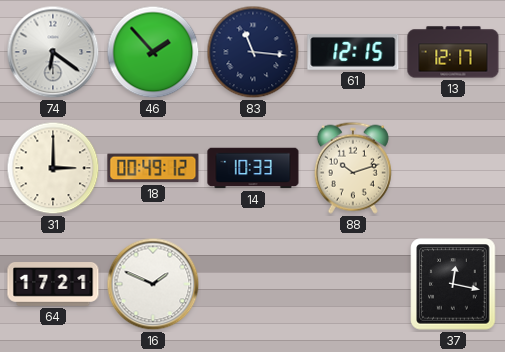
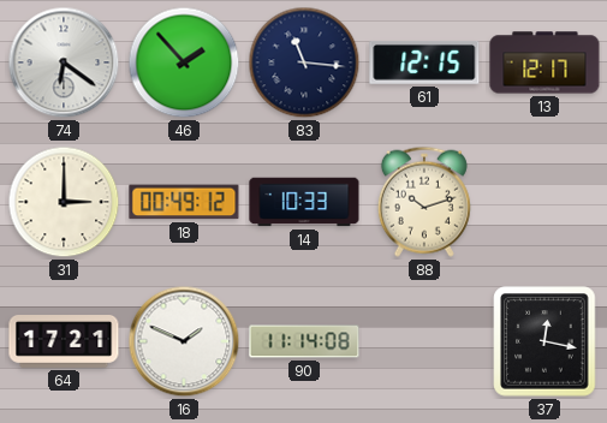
90: none -> 11:14 (304, 341)
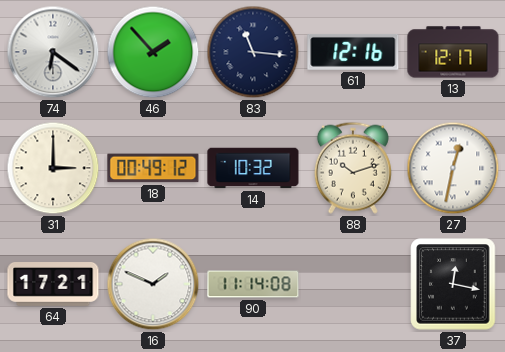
61: 12:15 -> 12:16 (353, 52)
14: 10:33 -> 10:32 (253, 168)
27: none -> 12:32 (453, 168)
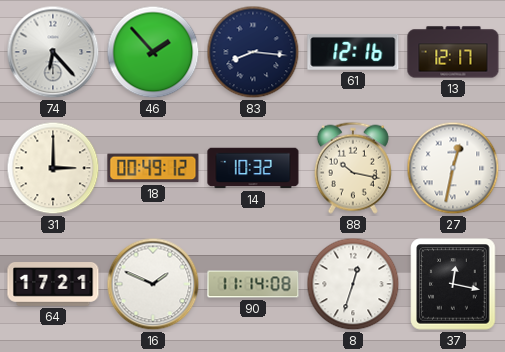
74: 6:21 -> 6:23 (53, 52)
83: 11:16 -> 8:16 (253, 52)
88: 10:12 -> 10:17 (353, 168)
8: none -> 12:33 (353, 284)
